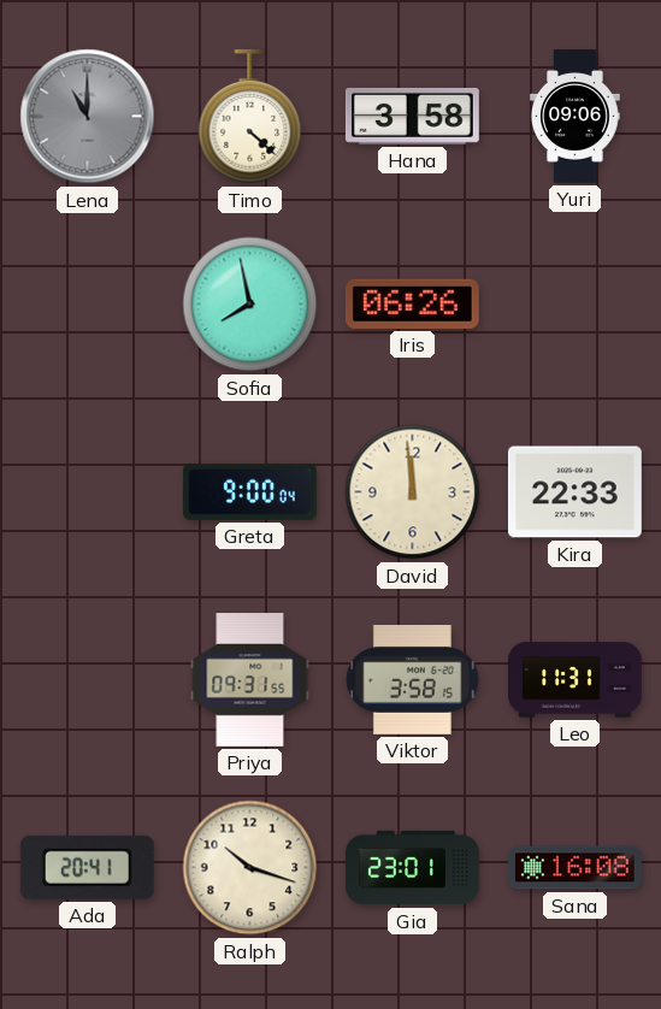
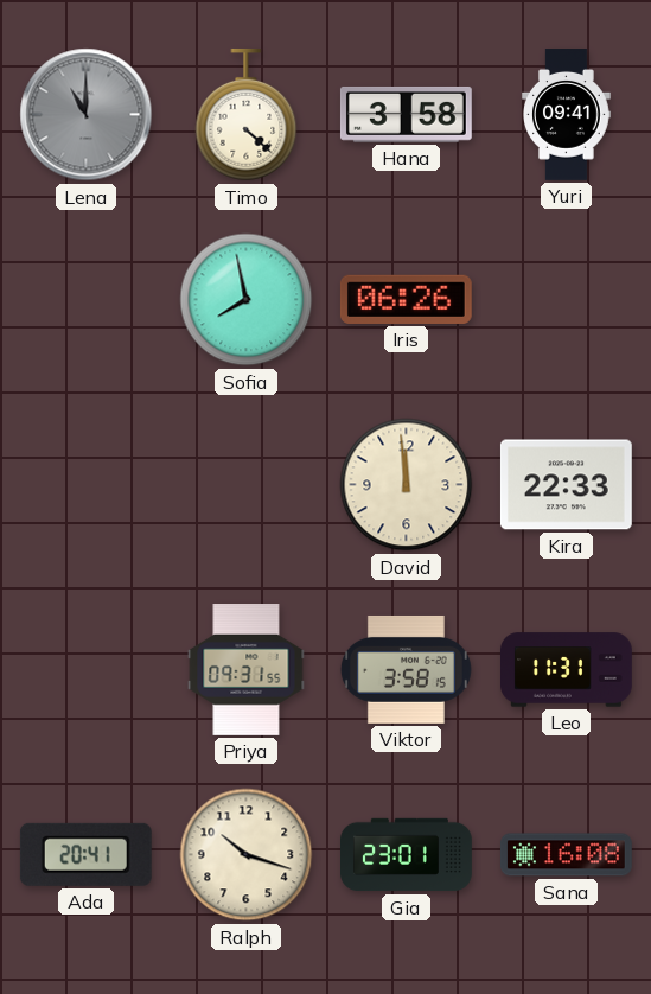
Yuri: 09:06 -> 09:41 (567, 115)
Greta: 9:00 -> none (249, 491)
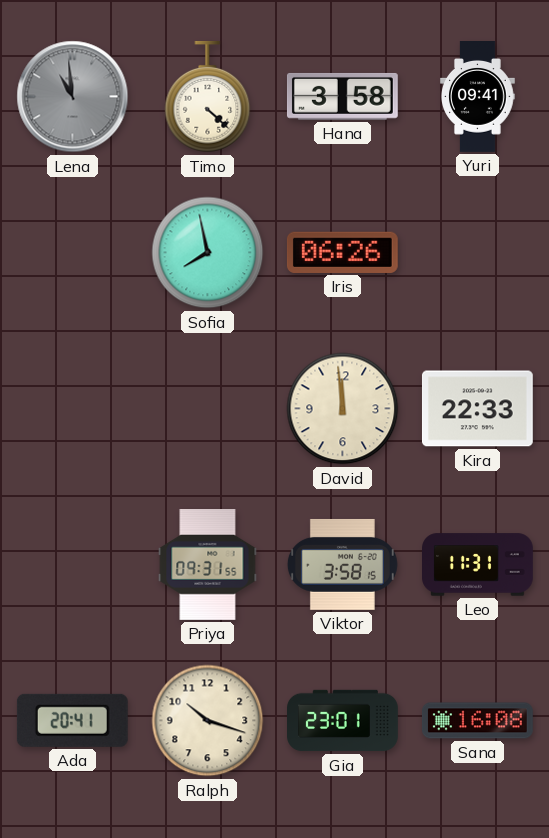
Lena: 11:00 -> 10:59 (73, 97)
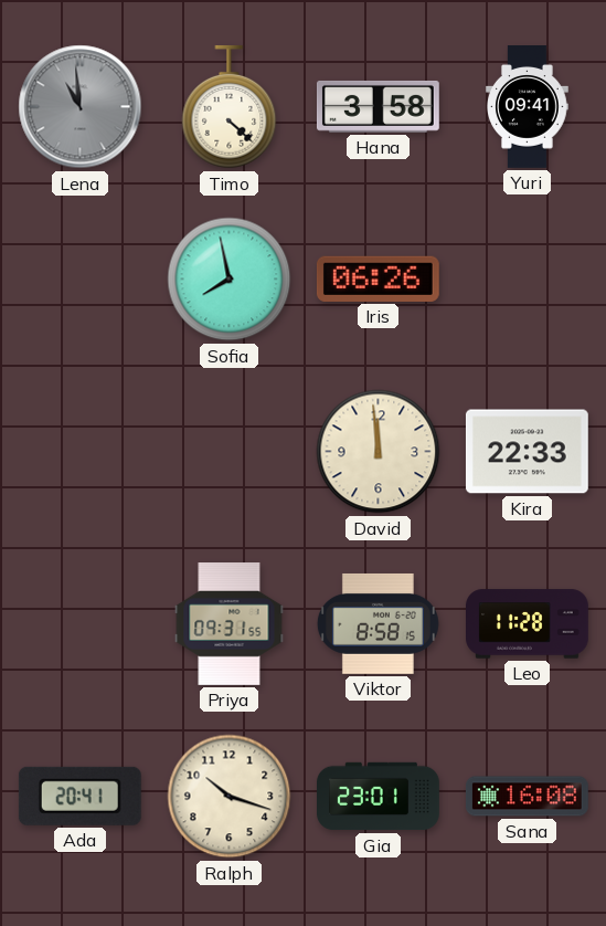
Viktor: 3:58 -> 8:58 (378, 623)
Leo: 11:31 -> 11:28 (528, 624)
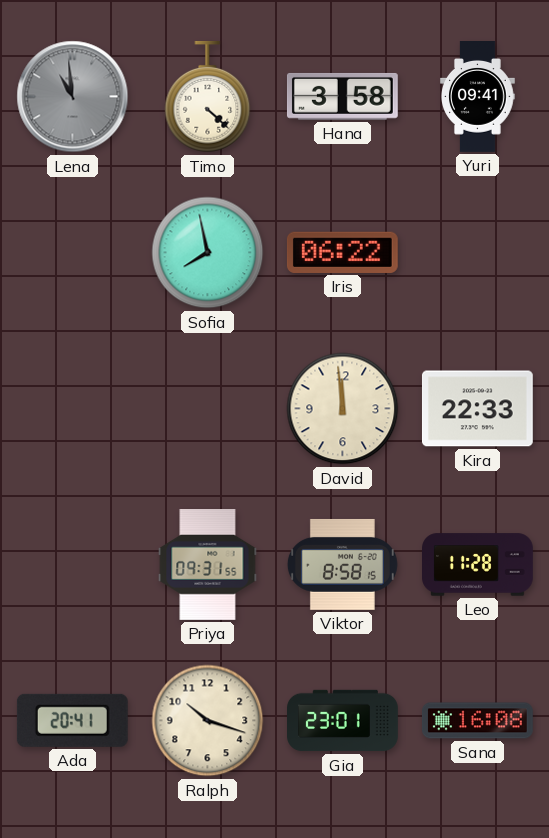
Iris: 06:26 -> 06:22 (342, 252)
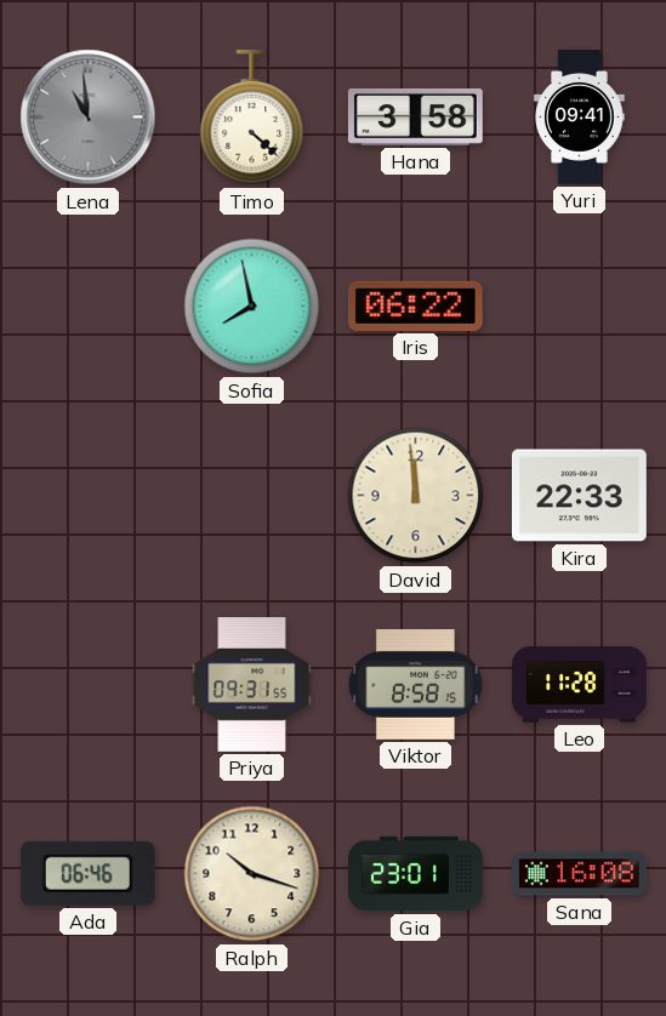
Ada: 20:41 -> 06:46 (87, 873)
